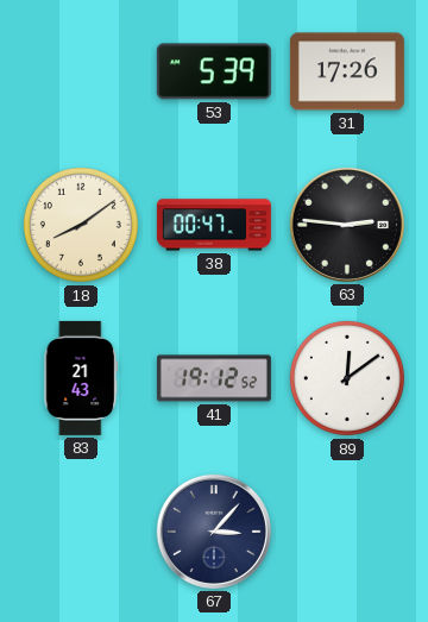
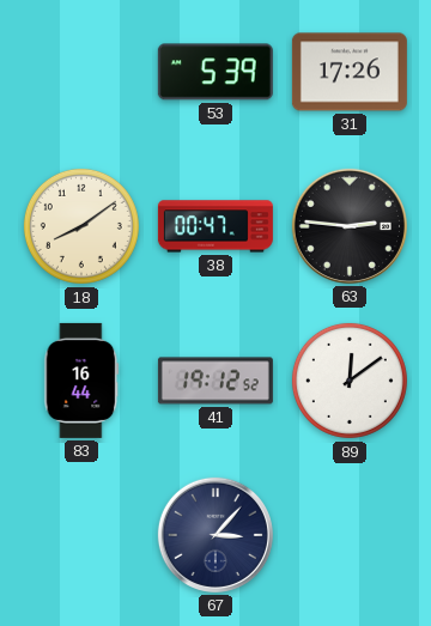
83: 21:43 -> 16:44 (81, 381)
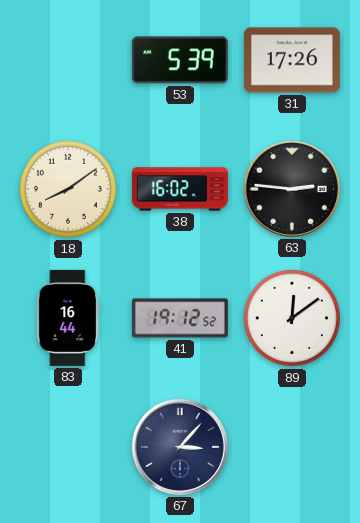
38: 00:47 -> 16:02 (180, 189)
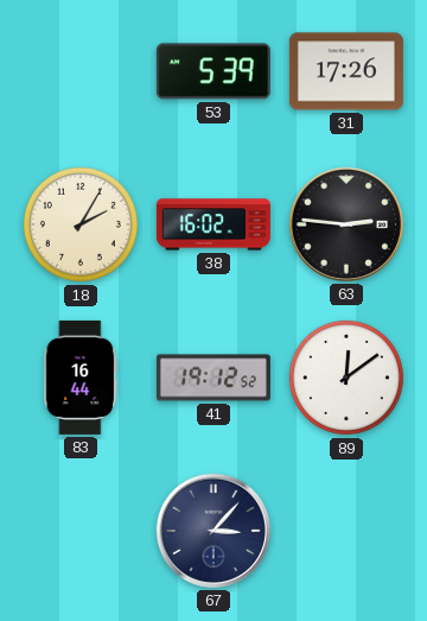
18: 8:09 -> 2:05 (81, 224)
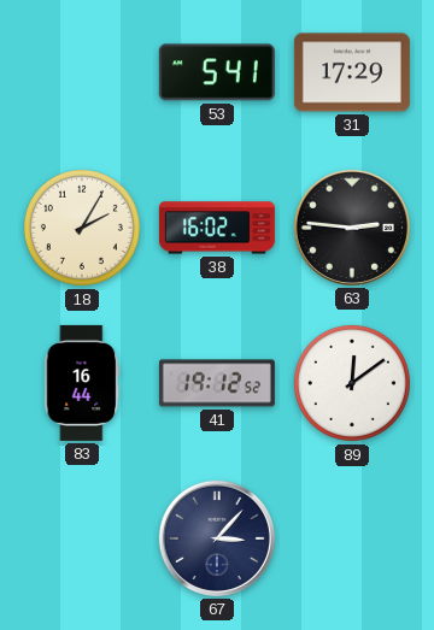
53: 5:39 -> 5:41 (217, 72)
31: 17:26 -> 17:29 (352, 72)
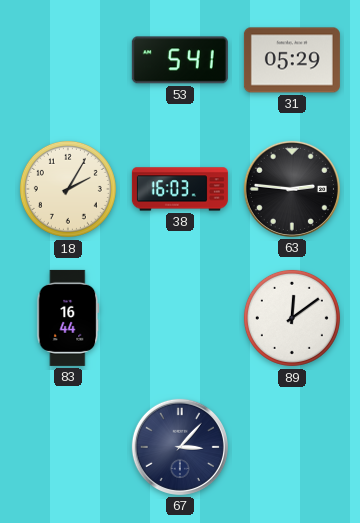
31: 17:29 -> 05:29 (292, 60)
38: 16:02 -> 16:03 (180, 189)
41: 19:12 -> none (217, 383)
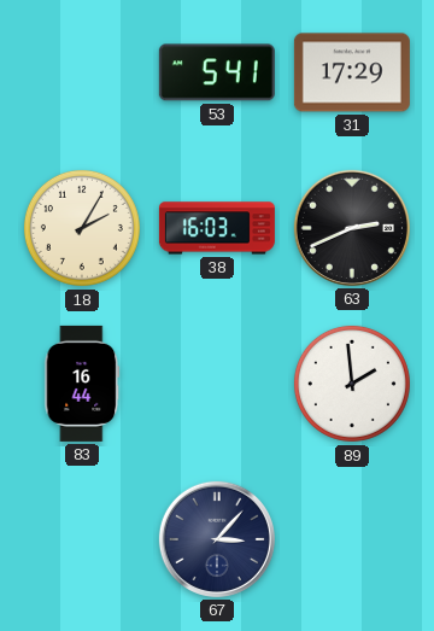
31: 05:29 -> 17:29 (352, 72)
63: 2:46 -> 2:41 (352, 228)
89: 12:09 -> 1:59 (352, 384)
